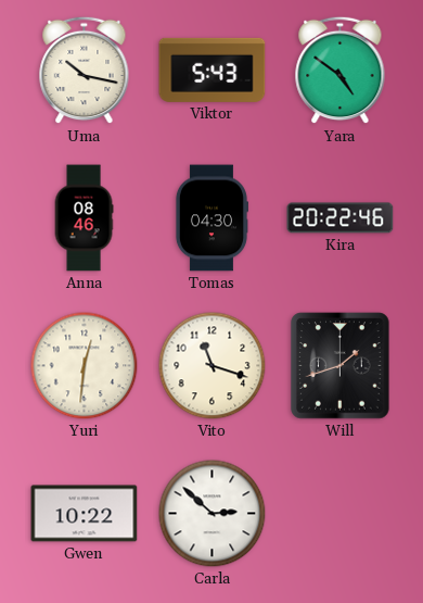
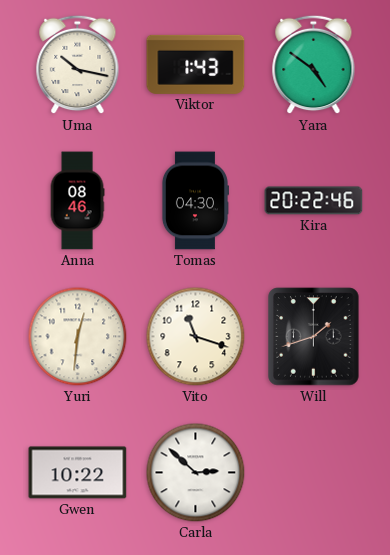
Viktor: 5:43 -> 1:43 (196, 64)
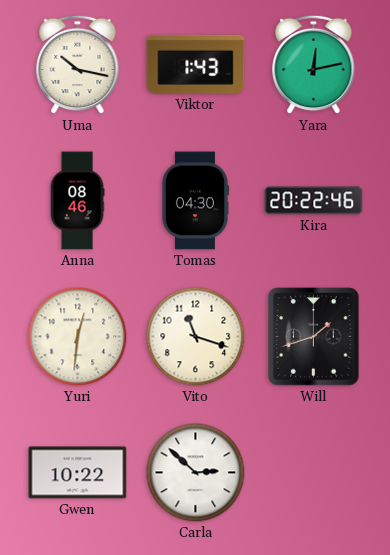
Yara: 4:51 -> 12:13 (314, 65)
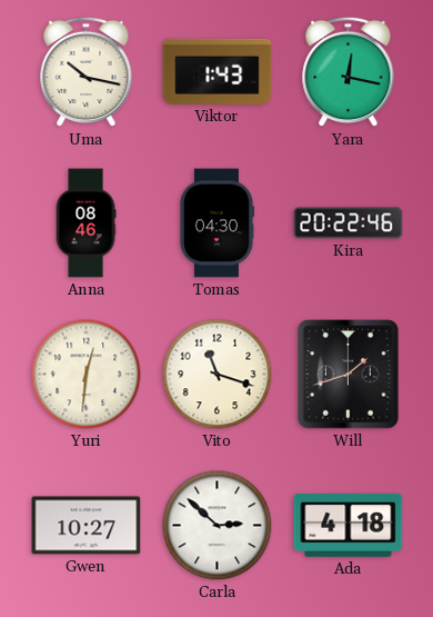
Yara: 12:13 -> 12:17 (349, 72)
Gwen: 10:22 -> 10:27 (87, 526)
Ada: none -> 4:18 (349, 525)
